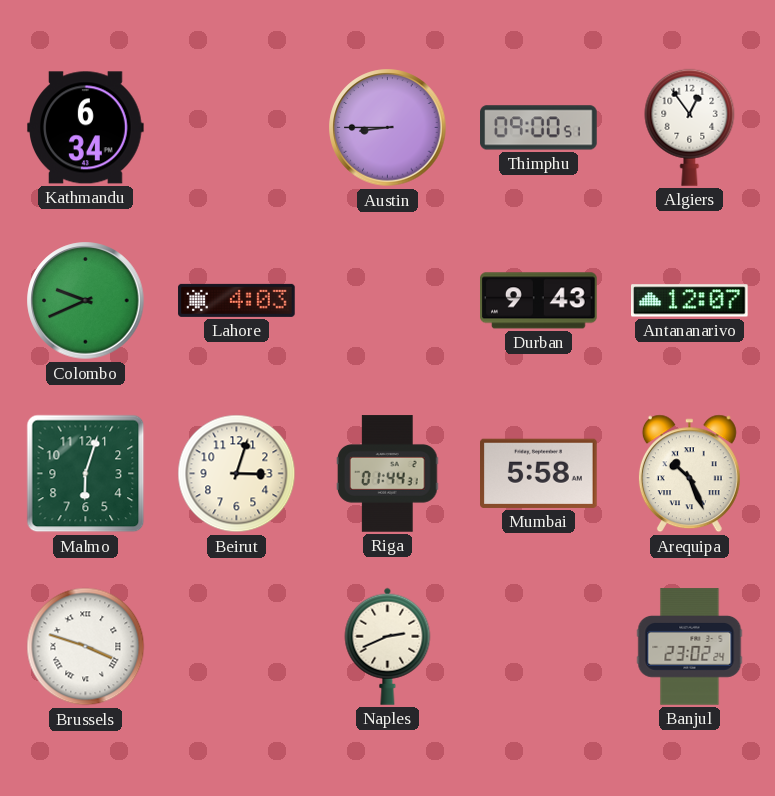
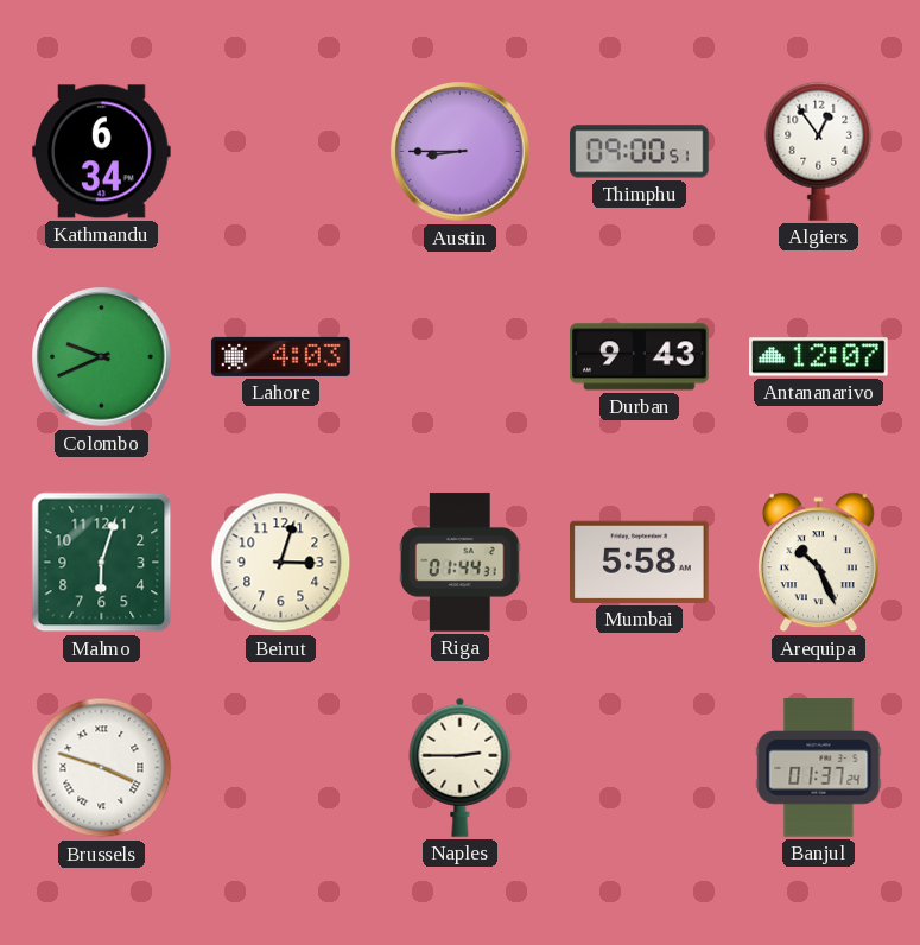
Naples: 2:41 -> 2:45 (461, 767)
Banjul: 23:02 -> 01:37 (819, 768)
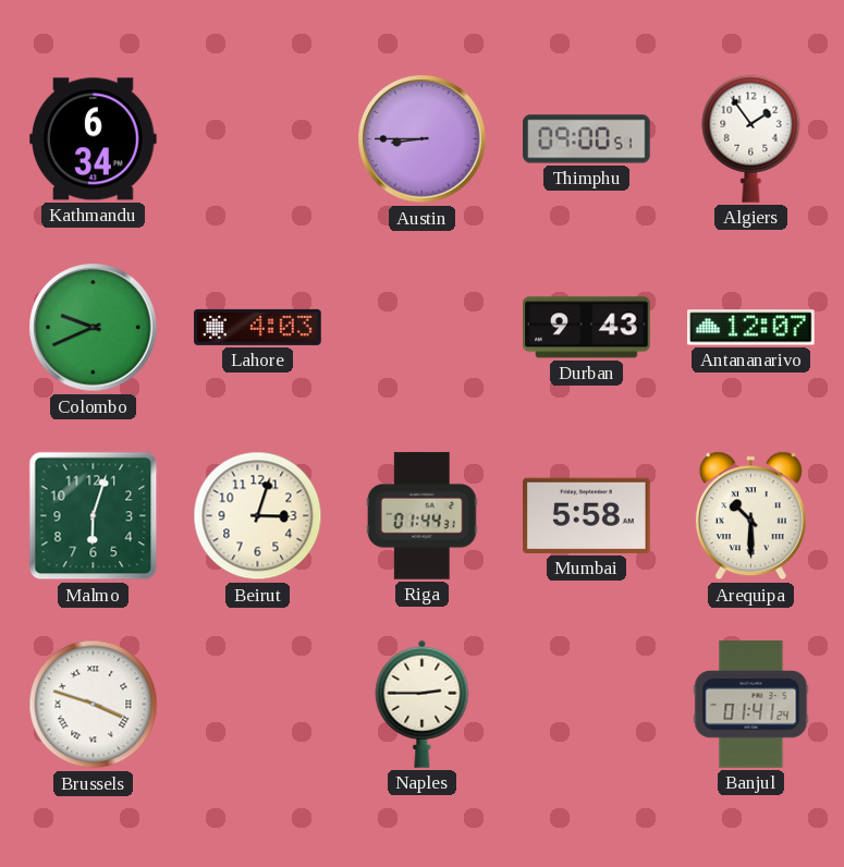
Algiers: 12:54 -> 1:54 (751, 138)
Arequipa: 10:26 -> 10:30 (750, 516)
Banjul: 01:37 -> 01:41 (751, 705)
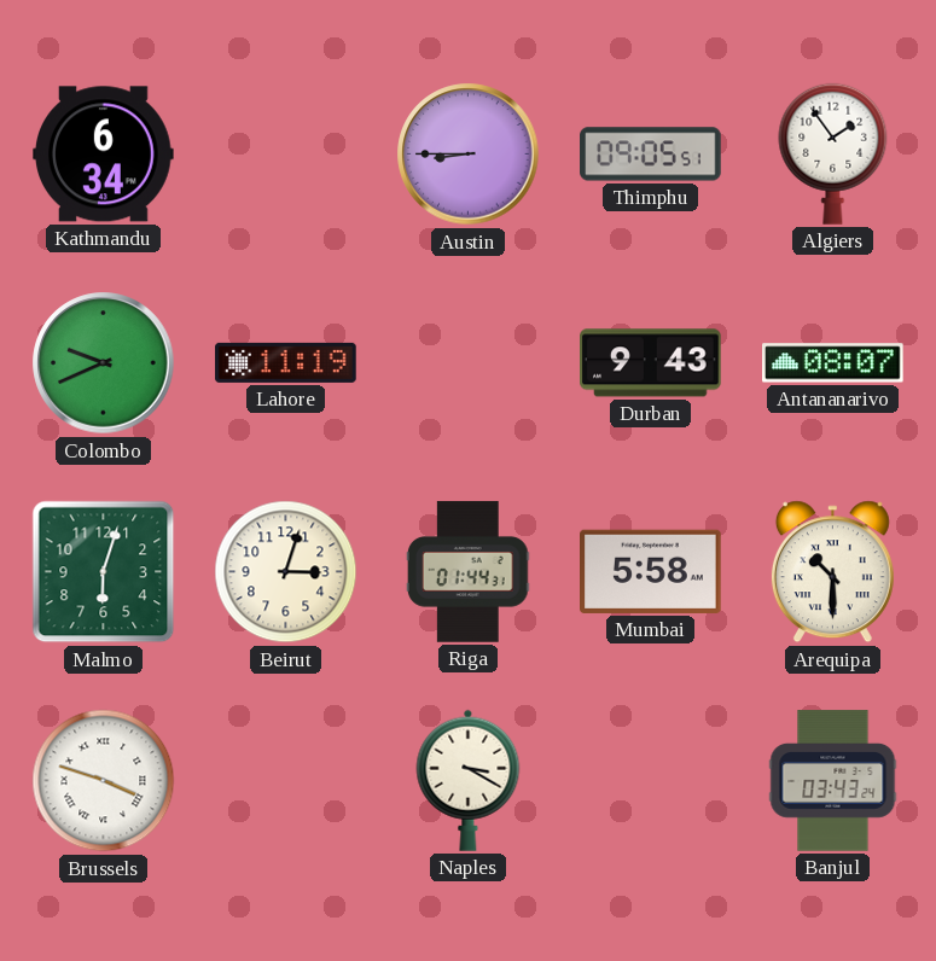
Thimphu: 09:00 -> 09:05 (651, 155)
Lahore: 4:03 -> 11:19 (286, 362)
Antananarivo: 12:07 -> 08:07 (833, 363)
Naples: 2:45 -> 3:20 (469, 780)
Banjul: 01:41 -> 03:43 (833, 781)
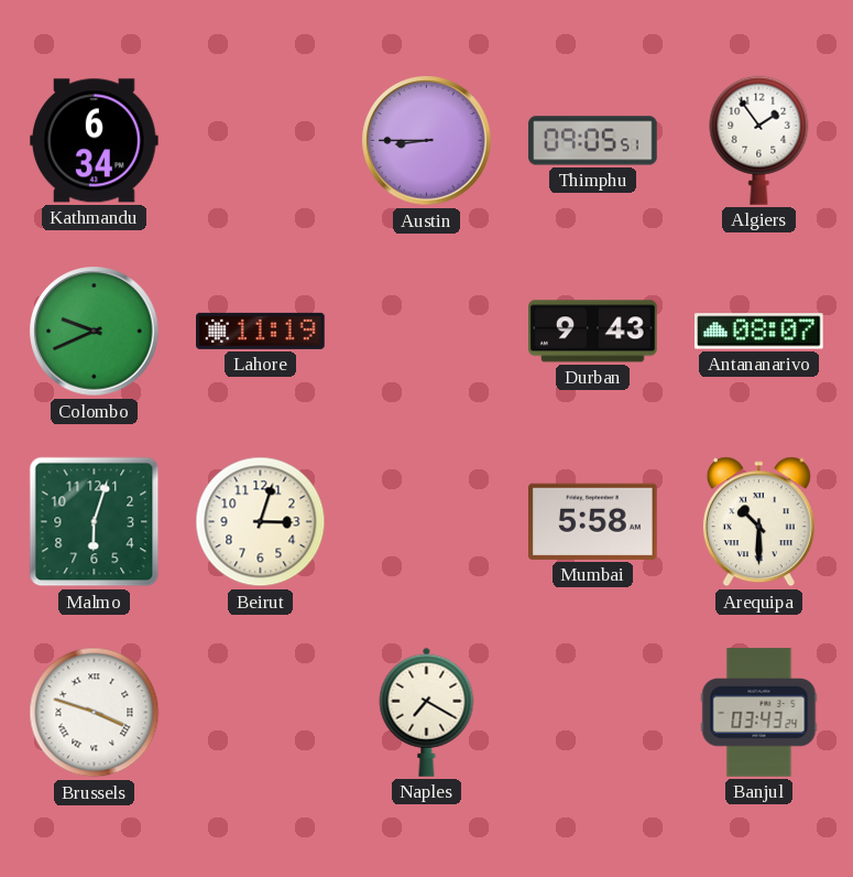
Riga: 01:44 -> none (467, 572)
Naples: 3:20 -> 7:20 (427, 712)
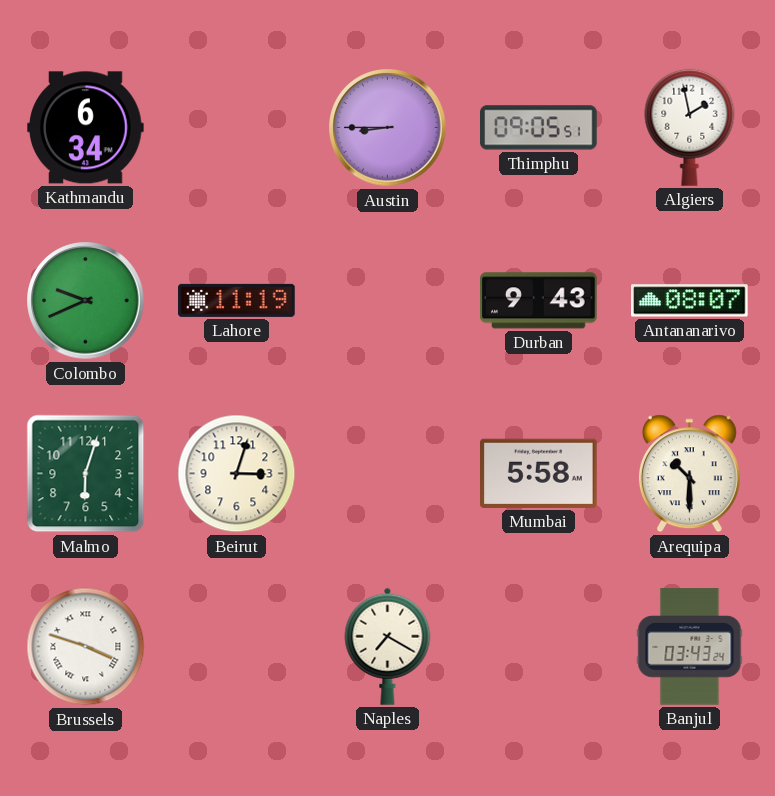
Algiers: 1:54 -> 1:58 (690, 127)
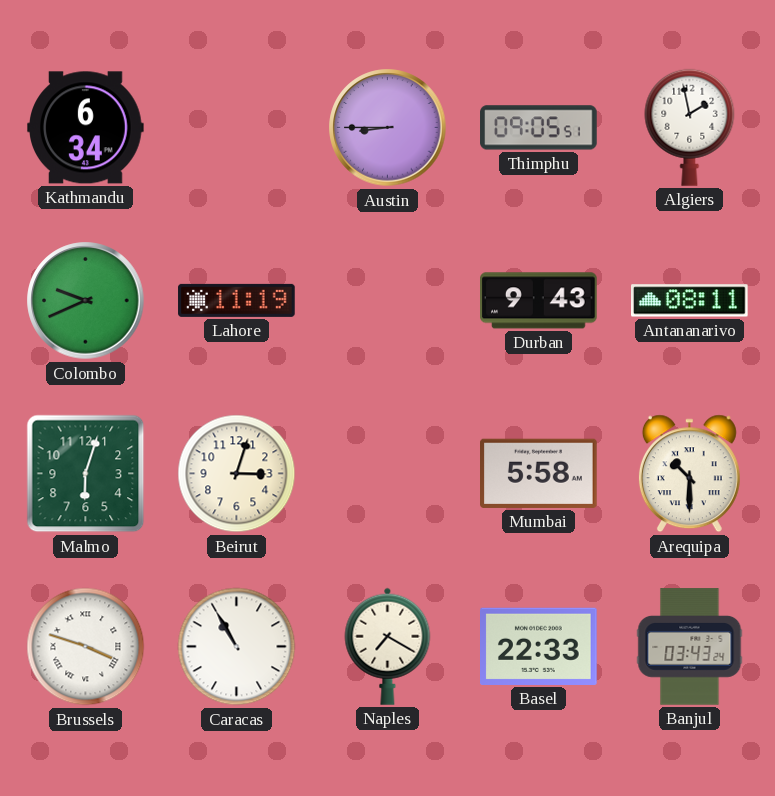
Antananarivo: 08:07 -> 08:11 (690, 301)
Caracas: none -> 10:55 (237, 647)
Basel: none -> 22:33 (539, 646)
